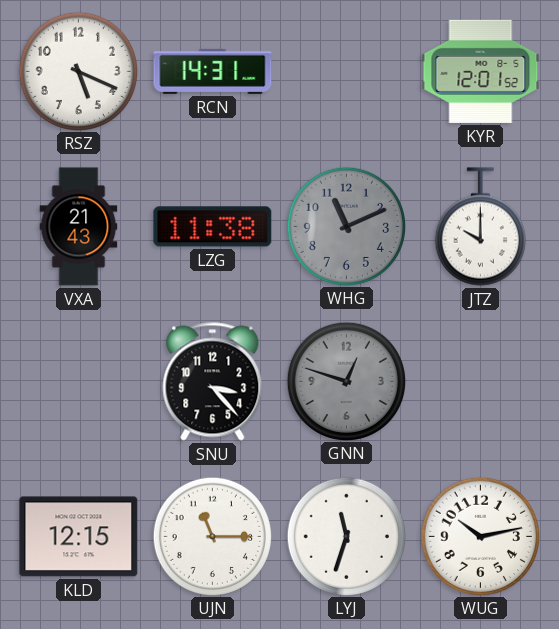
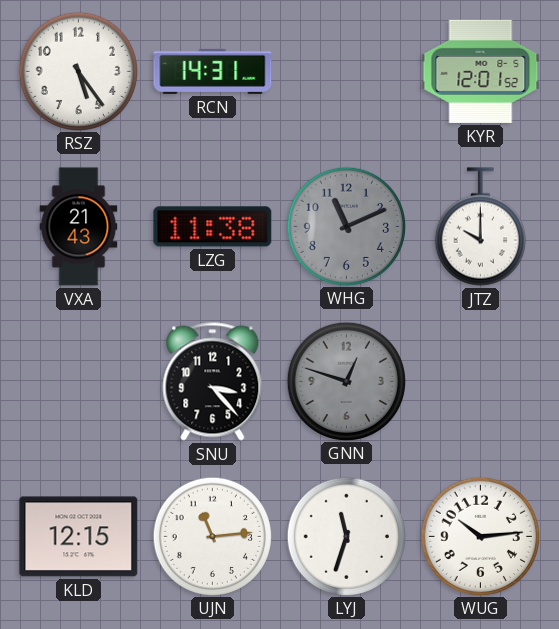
RSZ: 5:19 -> 5:24 (78, 71)
UJN: 11:15 -> 11:14 (212, 536)
WUG: 10:13 -> 10:14 (480, 536)
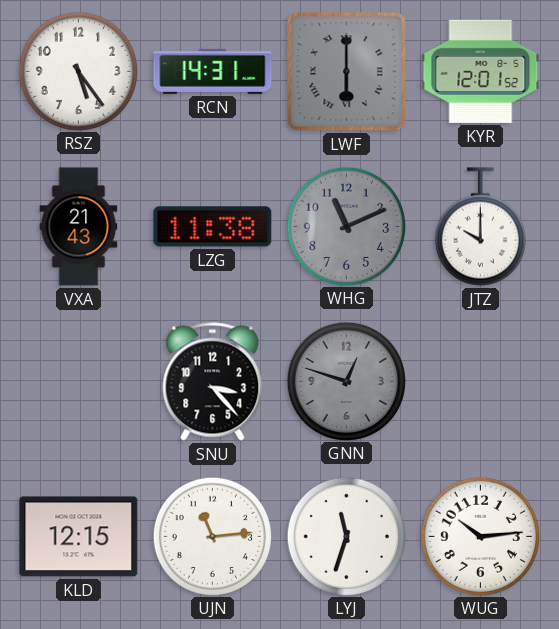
LWF: none -> 6:00 (347, 72)
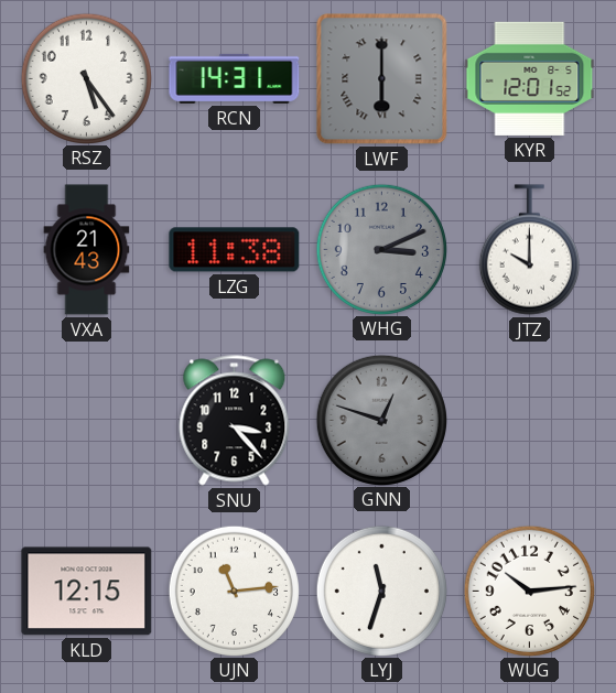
WHG: 11:11 -> 3:11 (381, 249)
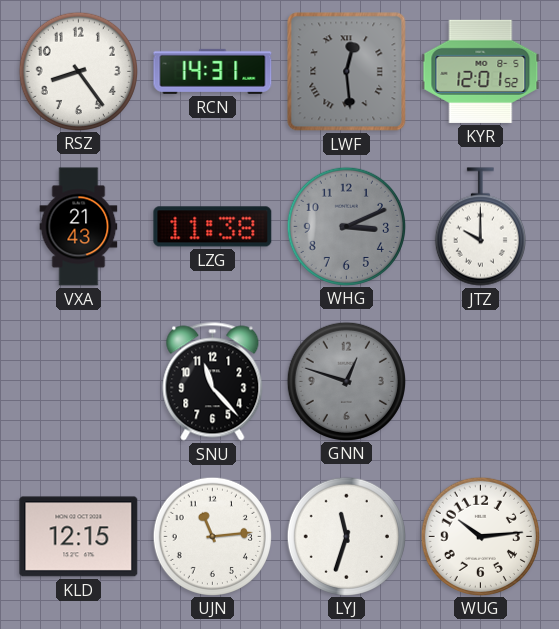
RSZ: 5:24 -> 8:24 (78, 71)
LWF: 6:00 -> 12:29 (347, 72)
SNU: 3:23 -> 11:23 (213, 382)
